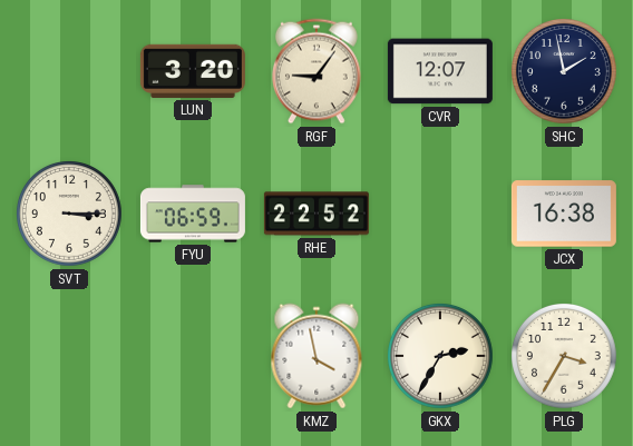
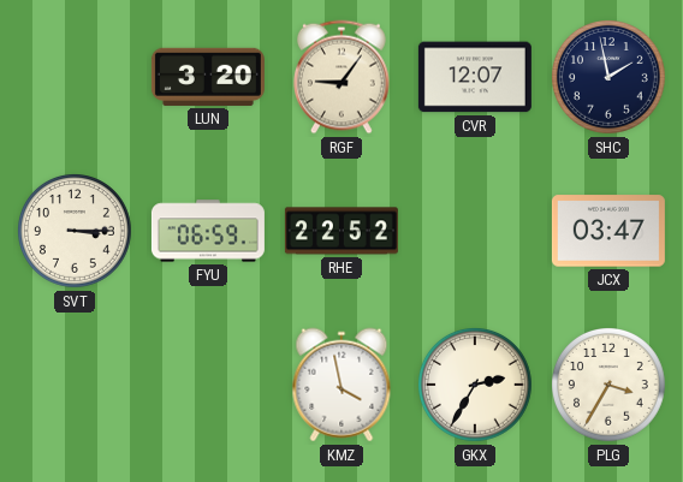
JCX: 16:38 -> 03:47 (608, 231)
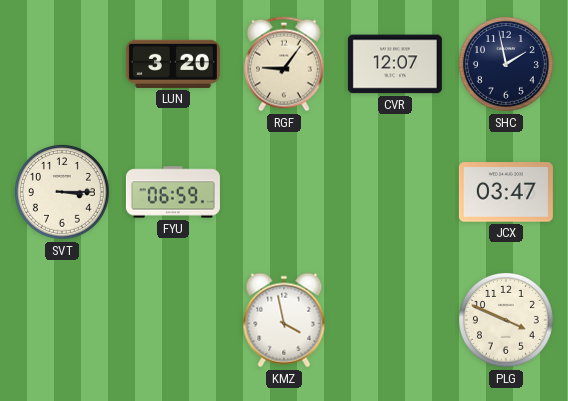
RHE: 22:52 -> none (341, 231)
GKX: 2:35 -> none (476, 386)
PLG: 3:35 -> 3:49 (507, 321)
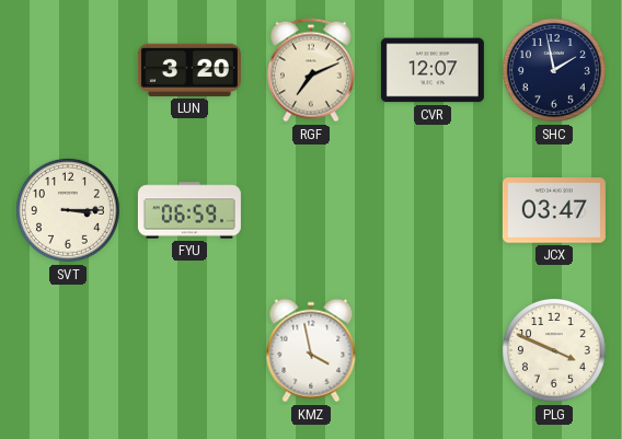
RGF: 9:06 -> 7:11 (312, 70)
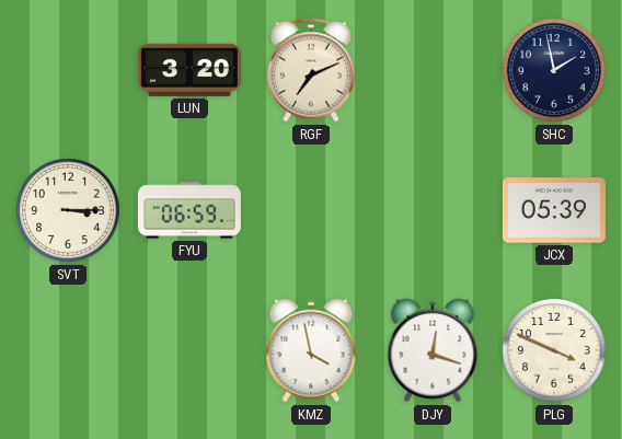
CVR: 12:07 -> none (433, 70)
JCX: 03:47 -> 05:39 (554, 210)
DJY: none -> 12:18 (433, 350)
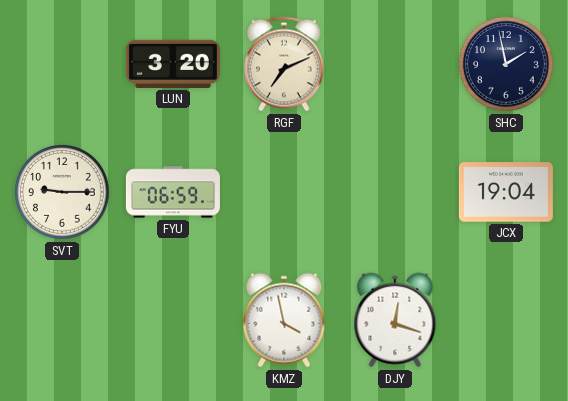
SVT: 3:15 -> 9:15 (63, 193)
JCX: 05:39 -> 19:04 (506, 192)
PLG: 3:49 -> none (555, 351)
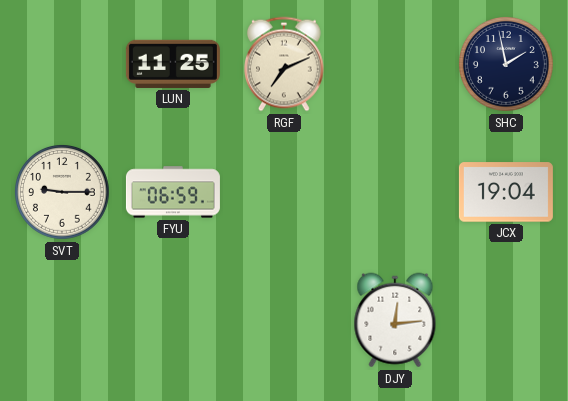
LUN: 3:20 -> 11:25 (173, 64)
KMZ: 3:58 -> none (284, 320)
DJY: 12:18 -> 12:14 (395, 320)
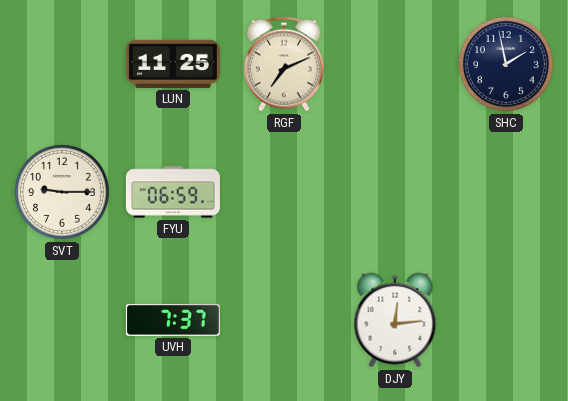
JCX: 19:04 -> none (506, 192)
UVH: none -> 7:37 (173, 320)
